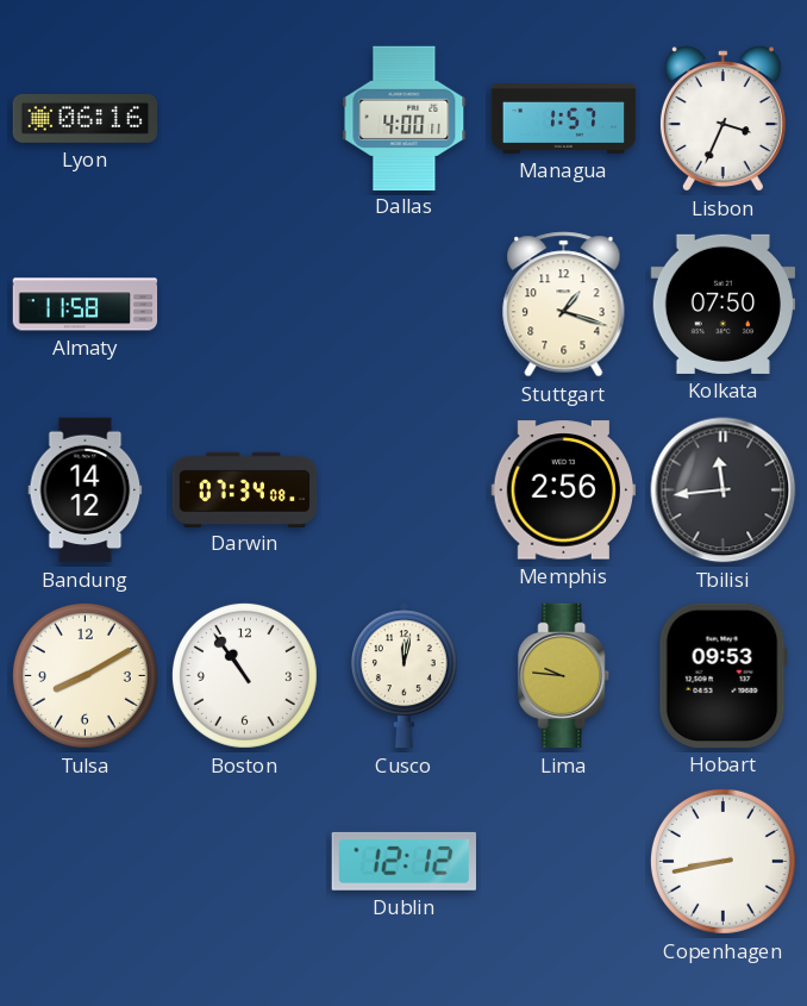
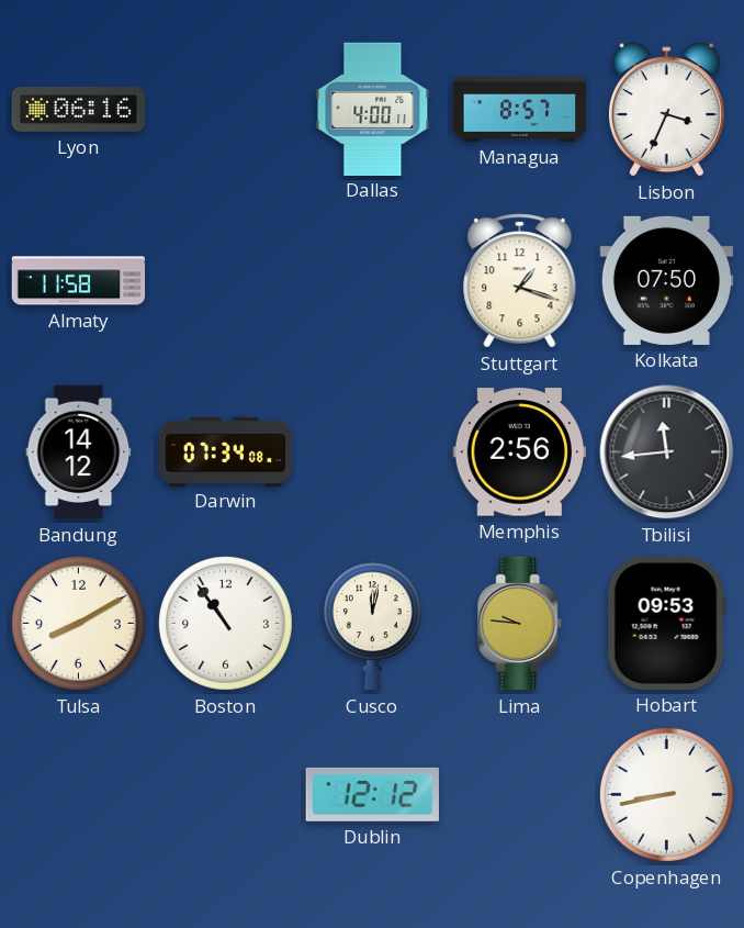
Managua: 1:57 -> 8:57 (520, 110)
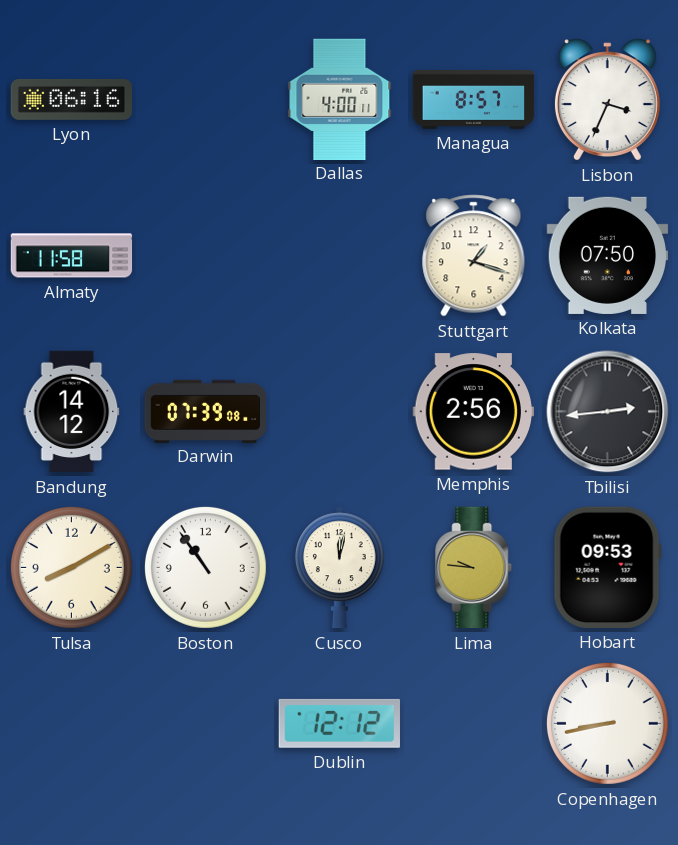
Darwin: 07:34 -> 07:39 (206, 411)
Tbilisi: 11:44 -> 2:44 (608, 412)
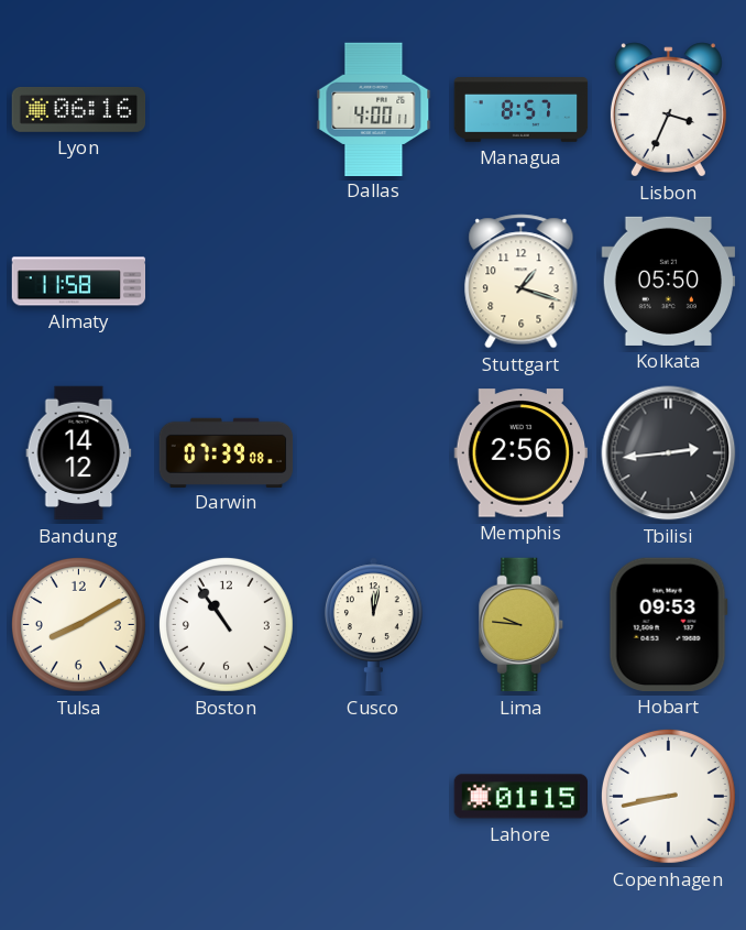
Kolkata: 07:50 -> 05:50 (669, 281)
Dublin: 12:12 -> none (339, 723)
Lahore: none -> 01:15 (520, 797)
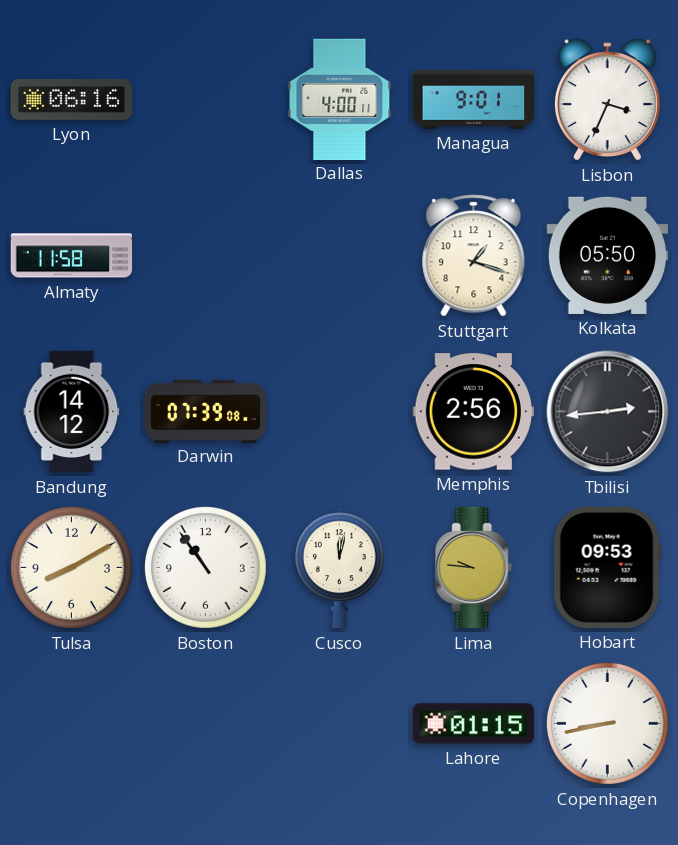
Managua: 8:57 -> 9:01 (474, 100)
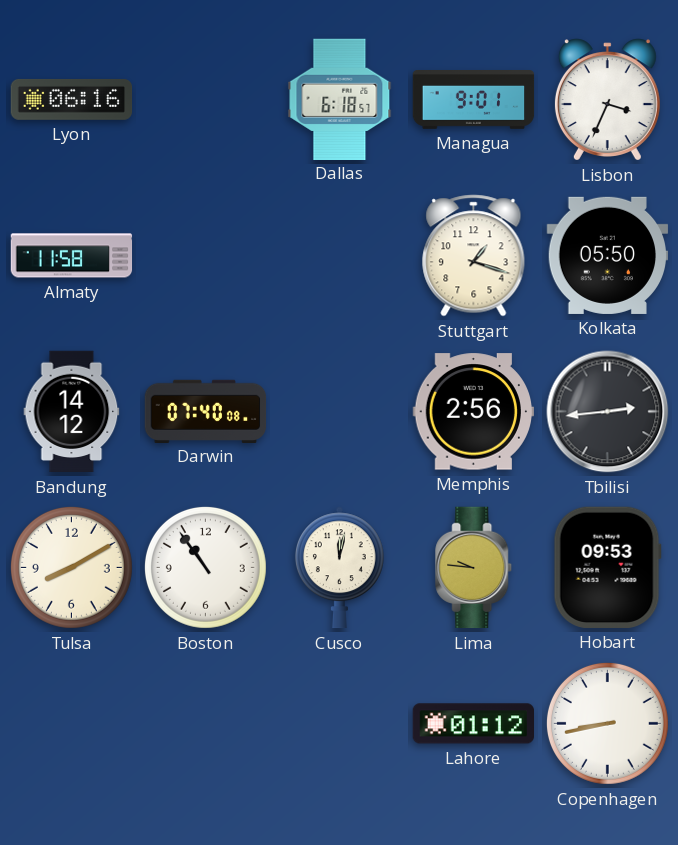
Dallas: 4:00 -> 6:18 (340, 99)
Darwin: 07:39 -> 07:40 (206, 411)
Lahore: 01:15 -> 01:12 (473, 724)
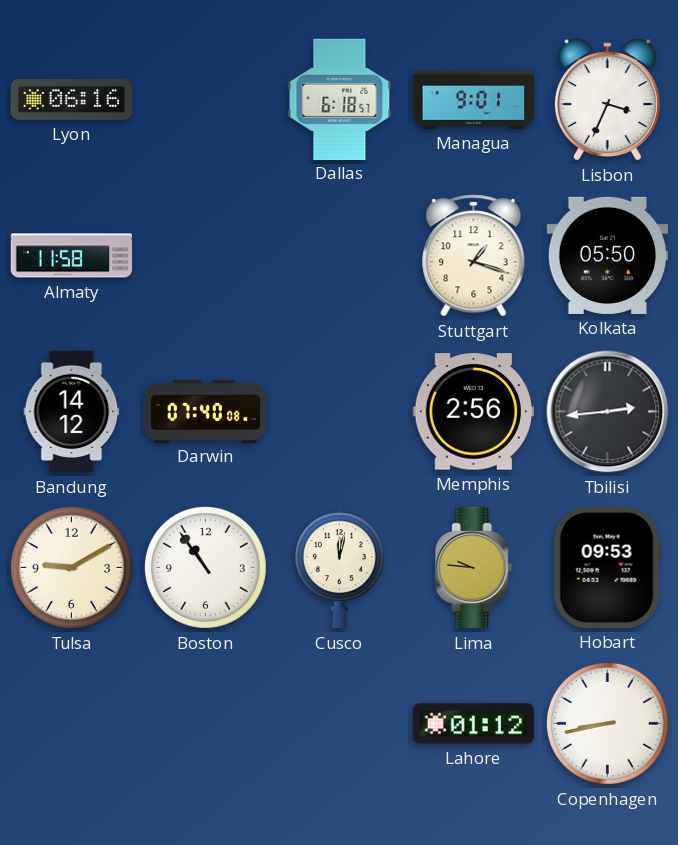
Tulsa: 8:10 -> 9:10 (71, 567)
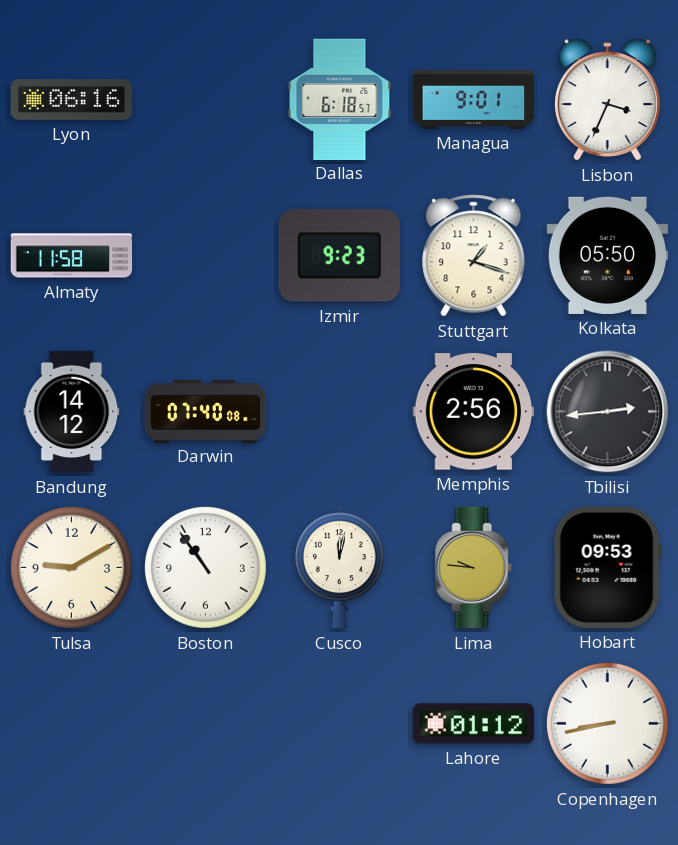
Izmir: none -> 9:23 (339, 256)
